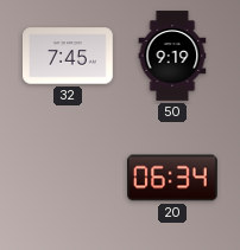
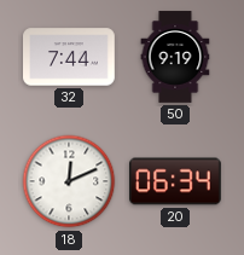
32: 7:45 -> 7:44 (69, 57)
18: none -> 12:11 (69, 181)
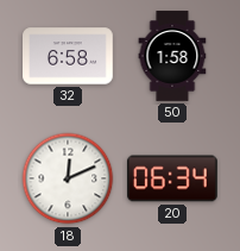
32: 7:44 -> 6:58 (68, 56)
50: 9:19 -> 1:58 (172, 56)
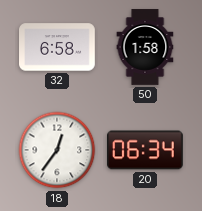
18: 12:11 -> 12:36 (57, 150)
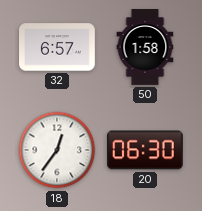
32: 6:58 -> 6:57 (57, 47)
20: 06:34 -> 06:30 (146, 150)
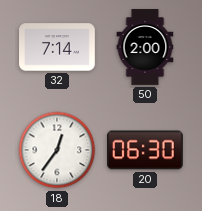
32: 6:57 -> 7:14 (57, 47)
50: 1:58 -> 2:00 (145, 47)
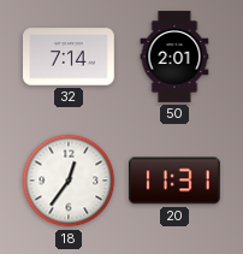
50: 2:00 -> 2:01 (174, 57)
20: 06:30 -> 11:31 (176, 181)
